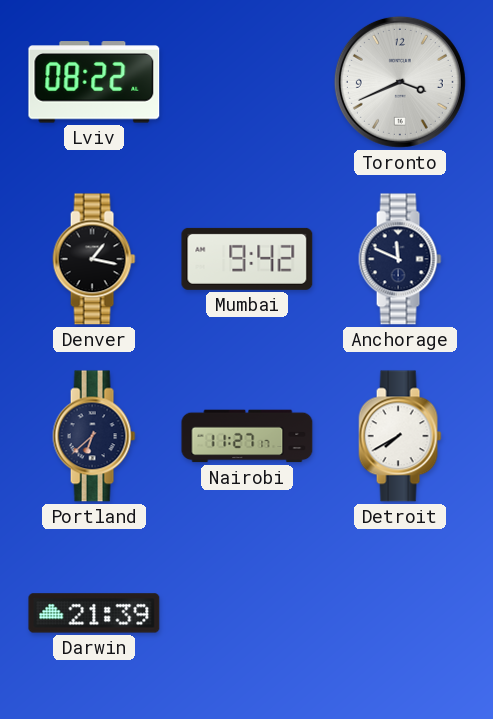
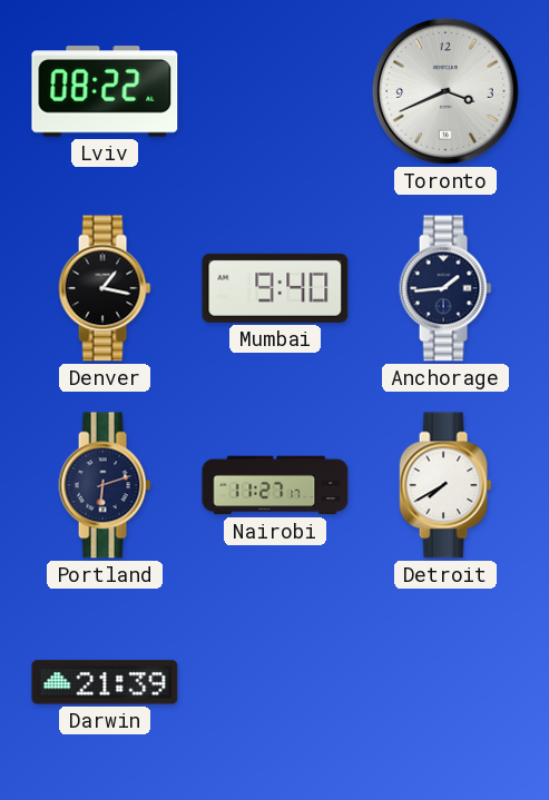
Mumbai: 9:42 -> 9:40 (275, 288)
Anchorage: 11:49 -> 1:44 (445, 288)
Portland: 6:38 -> 6:12 (105, 485)
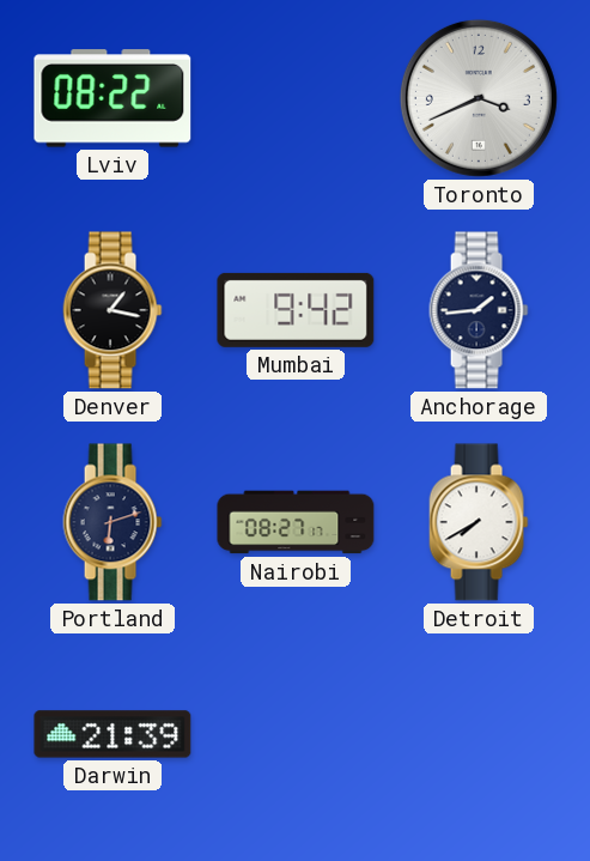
Mumbai: 9:40 -> 9:42 (296, 310)
Nairobi: 11:27 -> 08:27 (296, 522)
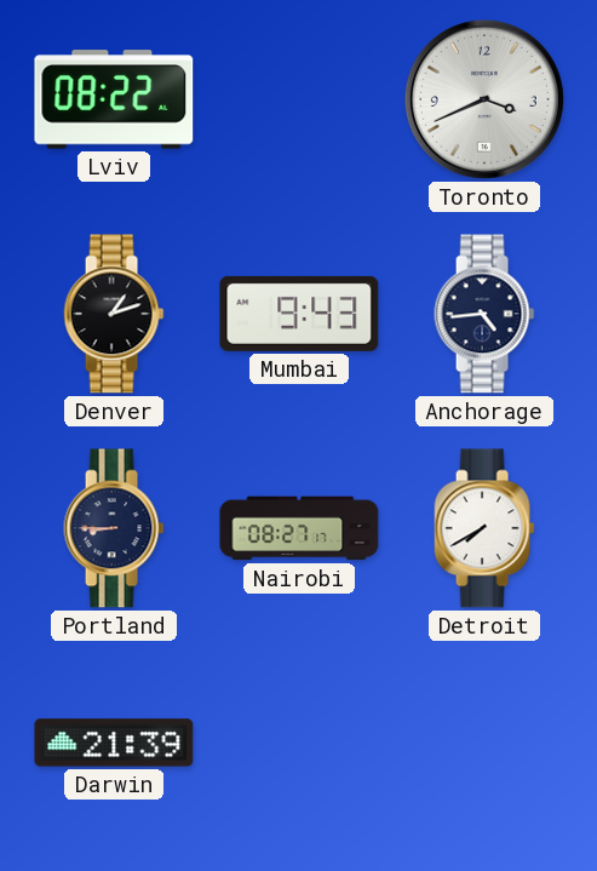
Denver: 1:17 -> 1:12 (114, 314)
Mumbai: 9:42 -> 9:43 (299, 314)
Anchorage: 1:44 -> 4:44 (484, 314)
Portland: 6:12 -> 8:45 (114, 528)
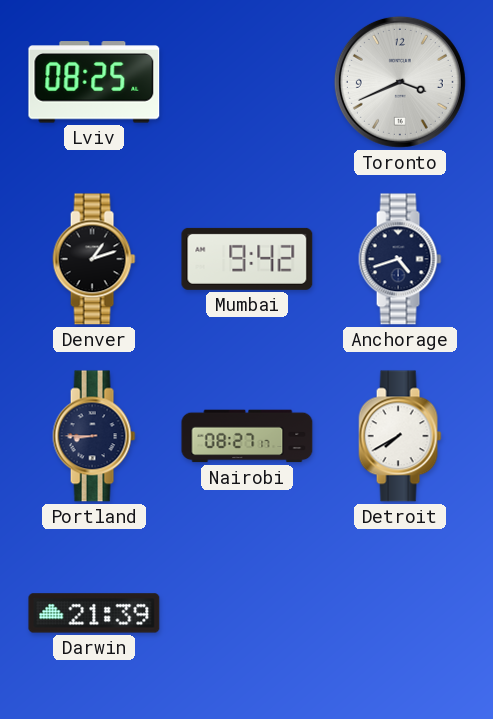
Lviv: 08:22 -> 08:25 (94, 82)
Mumbai: 9:43 -> 9:42 (247, 259)
Anchorage: 4:44 -> 4:42 (400, 259)
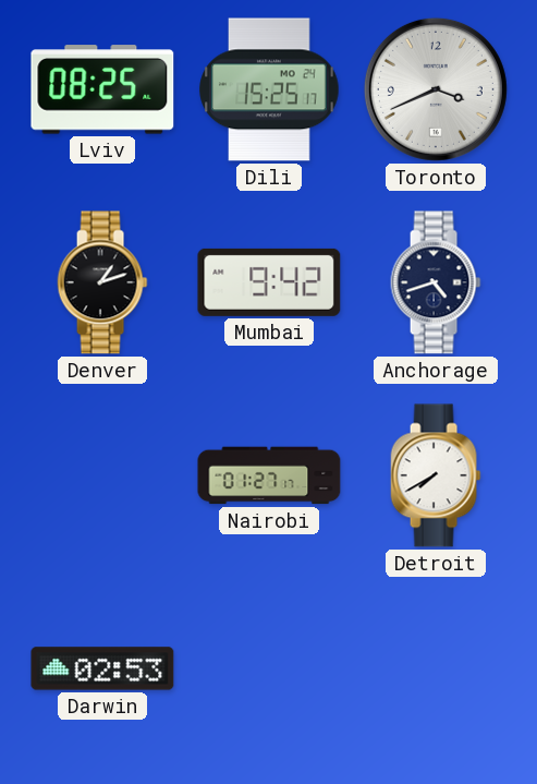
Dili: none -> 15:25 (269, 89)
Portland: 8:45 -> none (94, 436)
Nairobi: 08:27 -> 01:27 (269, 475)
Darwin: 21:39 -> 02:53 (102, 668)
